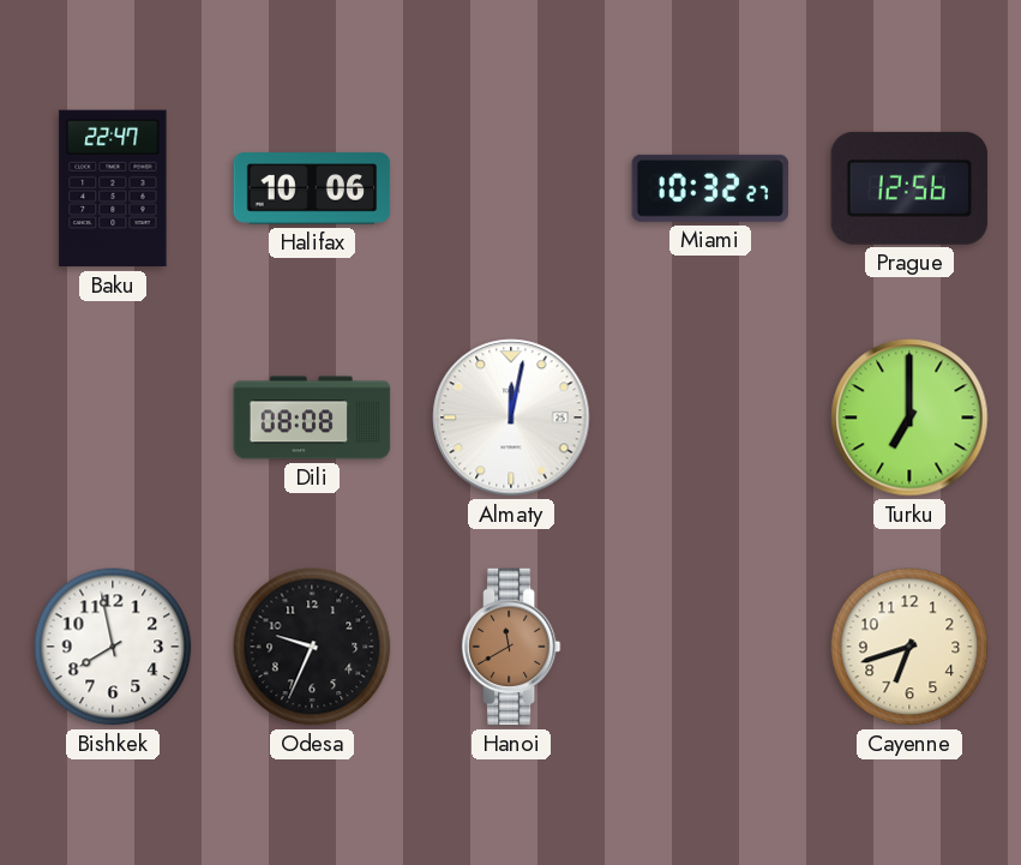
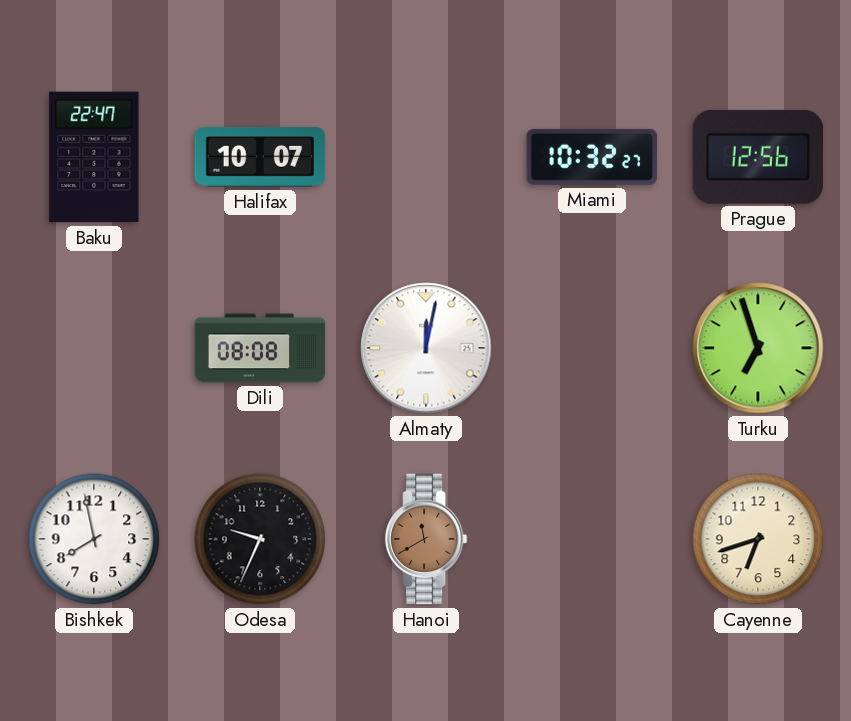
Halifax: 10:06 -> 10:07 (260, 157)
Turku: 7:00 -> 6:57 (758, 348)
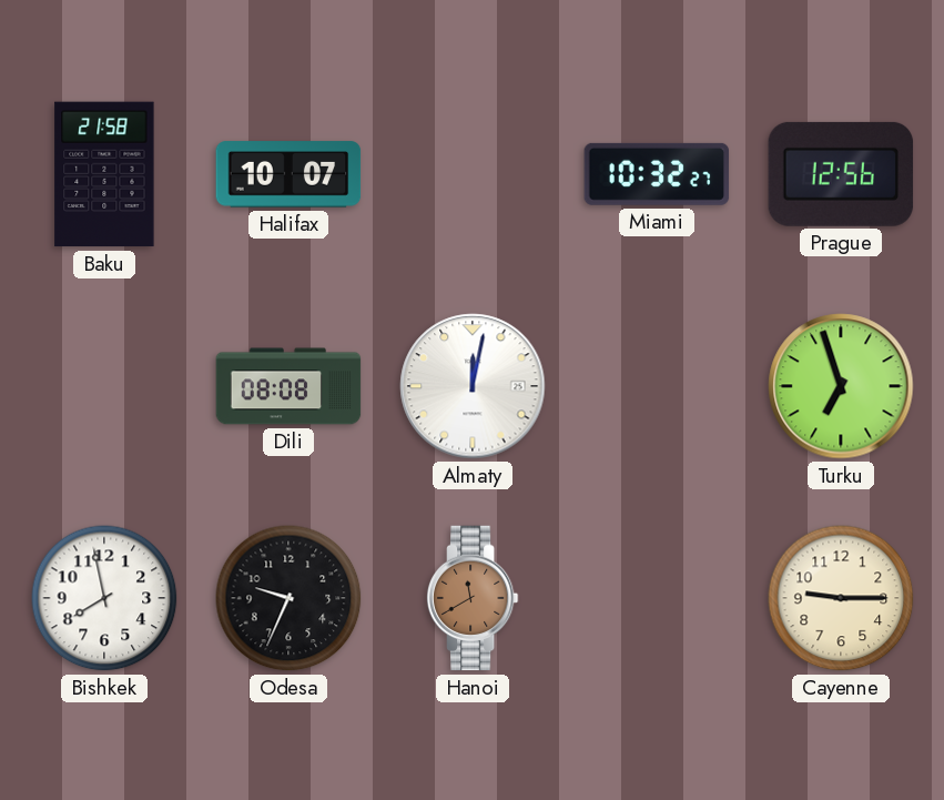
Baku: 22:47 -> 21:58 (104, 174)
Cayenne: 6:42 -> 9:15 (841, 598)
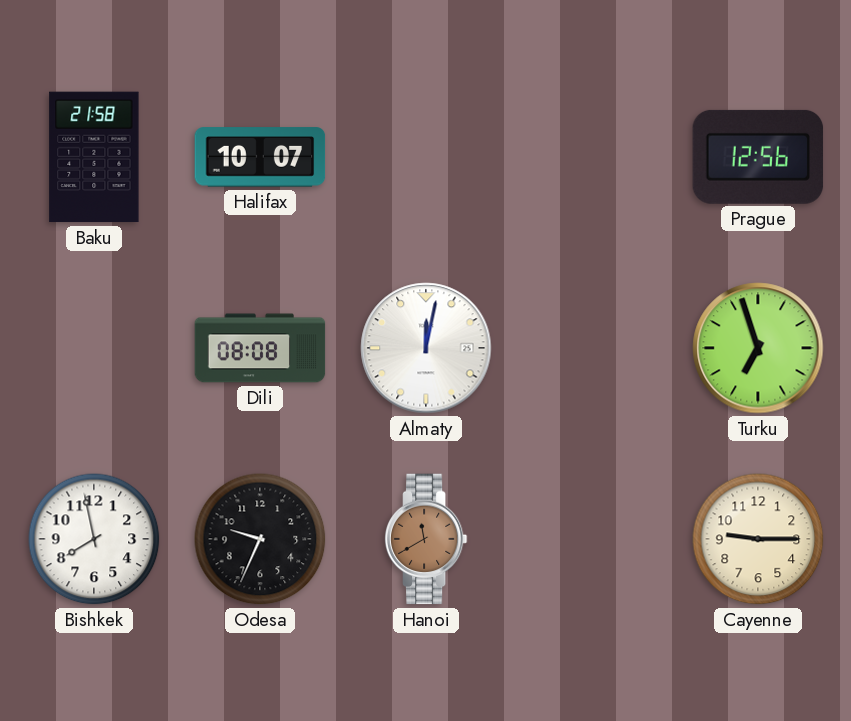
Miami: 10:32 -> none (657, 174)
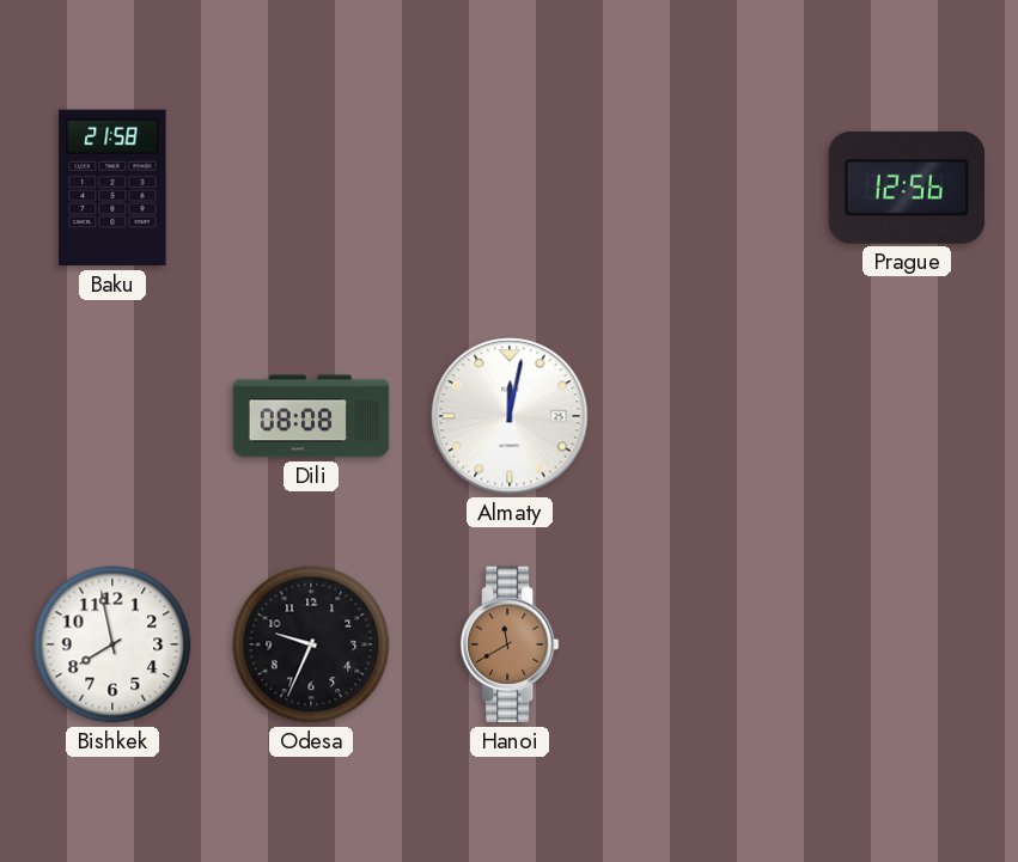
Halifax: 10:07 -> none (260, 157)
Turku: 6:57 -> none (758, 348)
Cayenne: 9:15 -> none (758, 539)
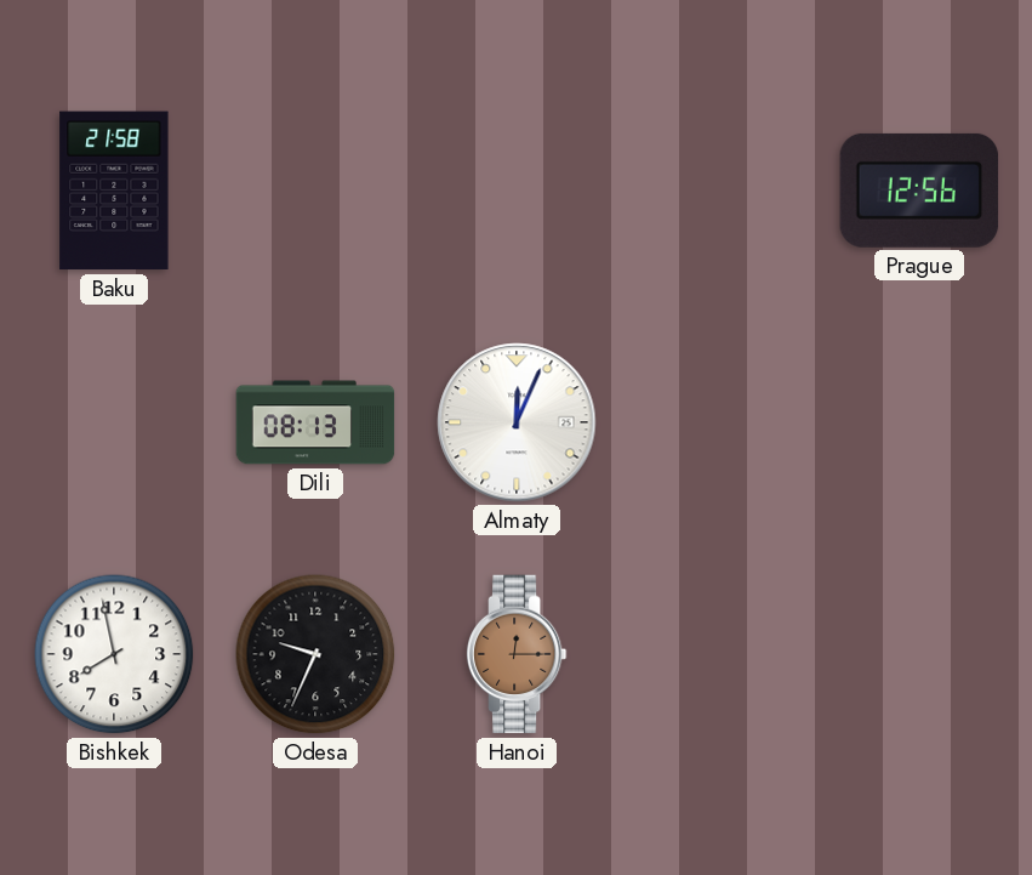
Dili: 08:08 -> 08:13 (315, 422)
Almaty: 12:02 -> 12:04 (517, 422)
Hanoi: 11:40 -> 12:15 (517, 654)
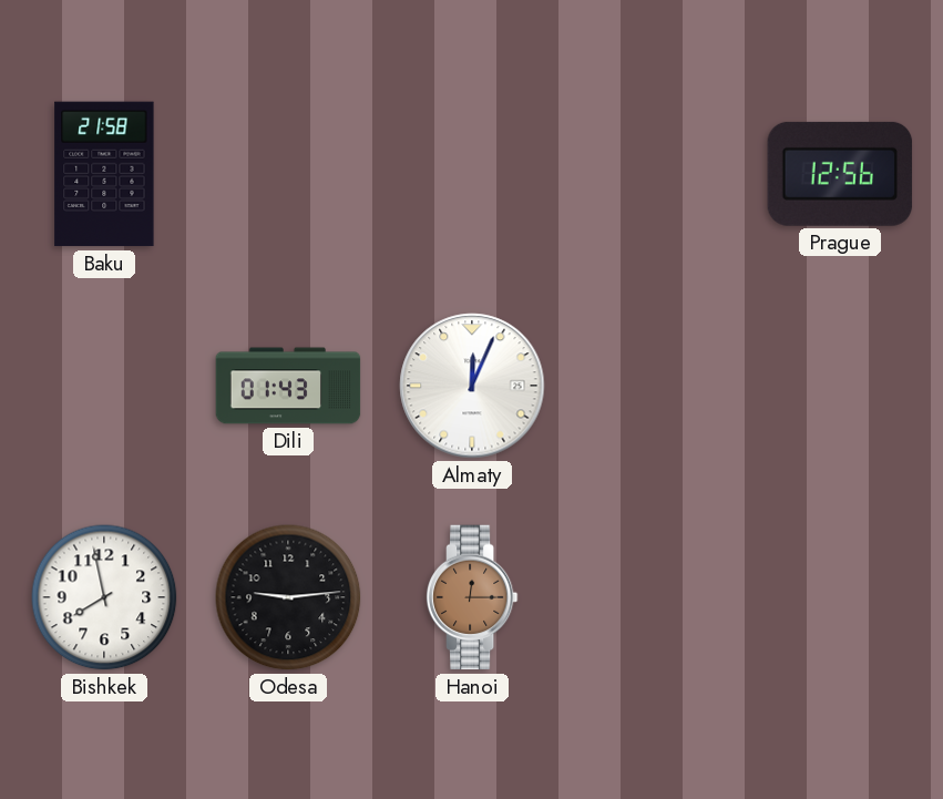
Dili: 08:13 -> 01:43 (288, 386)
Odesa: 9:34 -> 9:14 (288, 597)
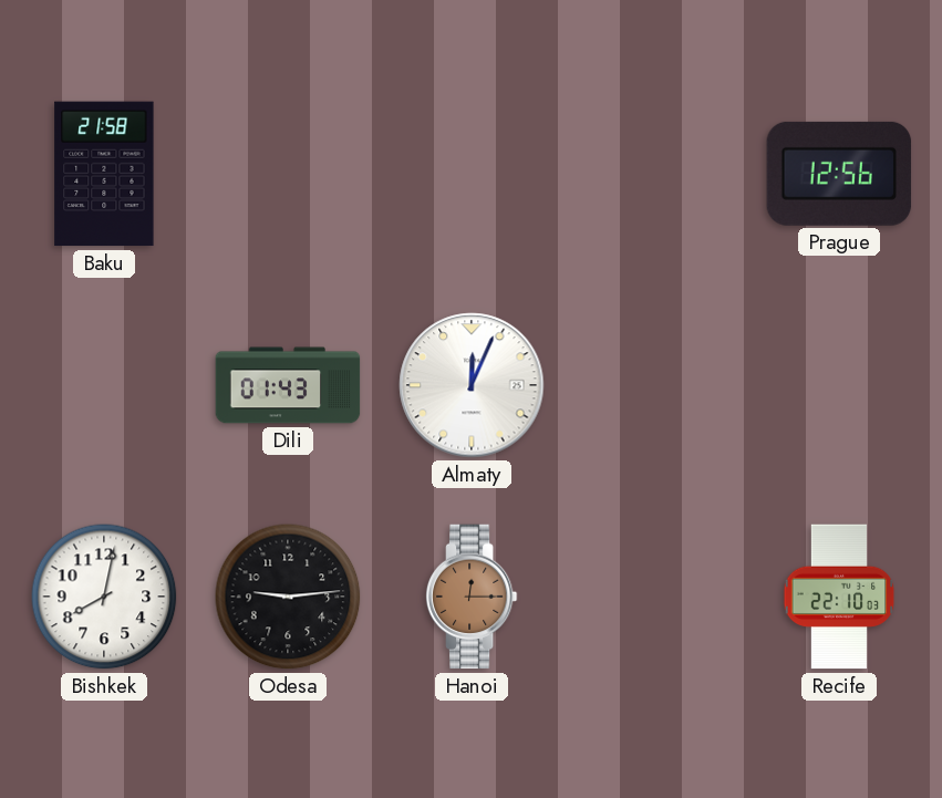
Bishkek: 7:58 -> 8:02 (104, 597)
Recife: none -> 22:10 (839, 597)
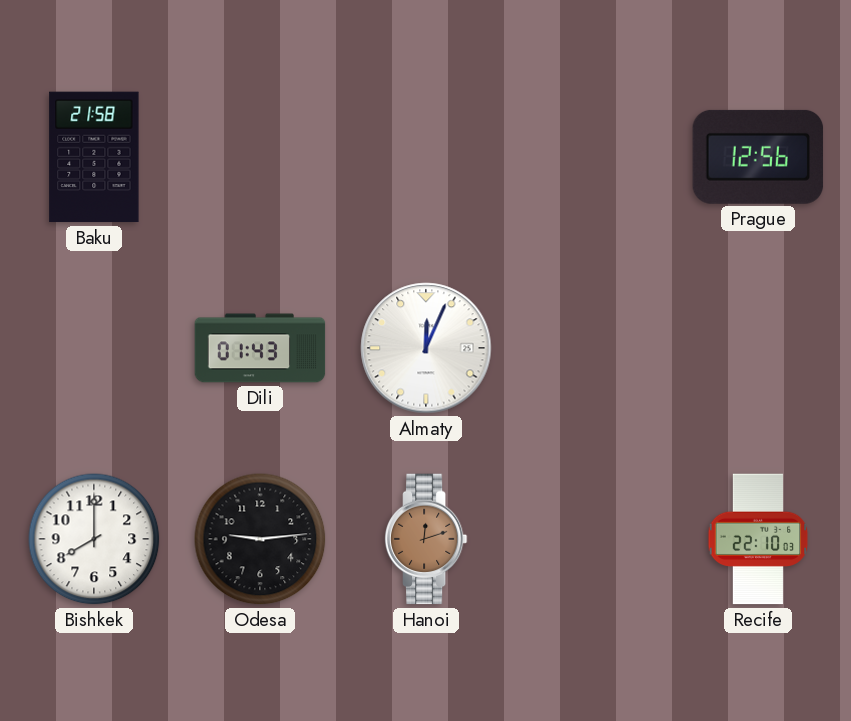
Bishkek: 8:02 -> 8:00 (94, 539)
Hanoi: 12:15 -> 12:12 (426, 539)
